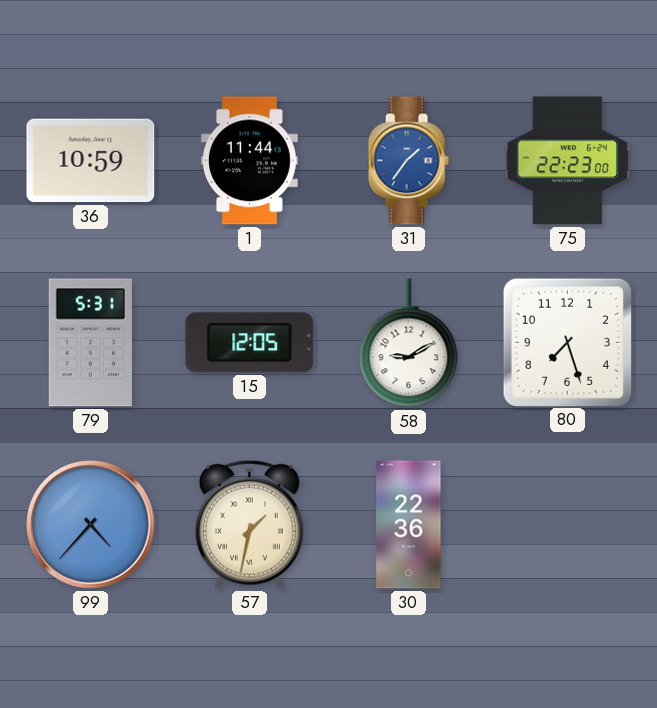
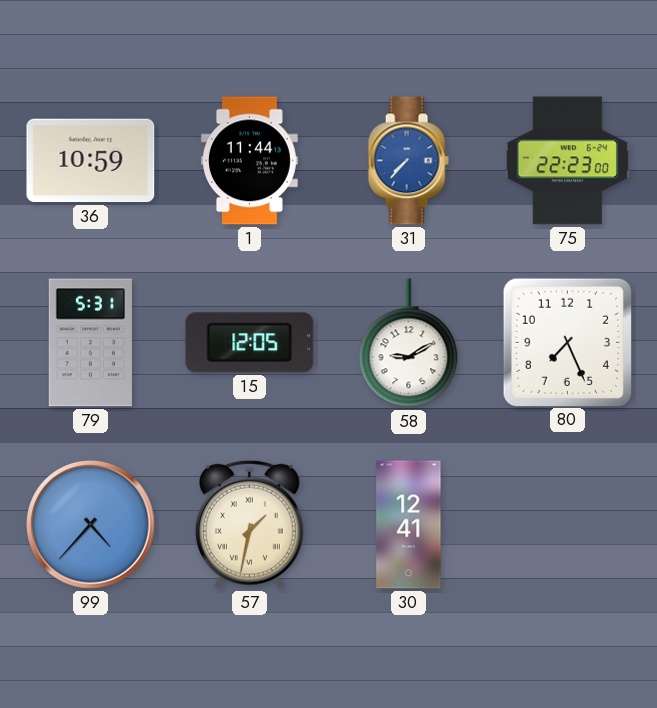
31: 1:36 -> 7:37 (408, 161)
80: 7:27 -> 7:26 (567, 342)
30: 22:36 -> 12:41 (409, 525)
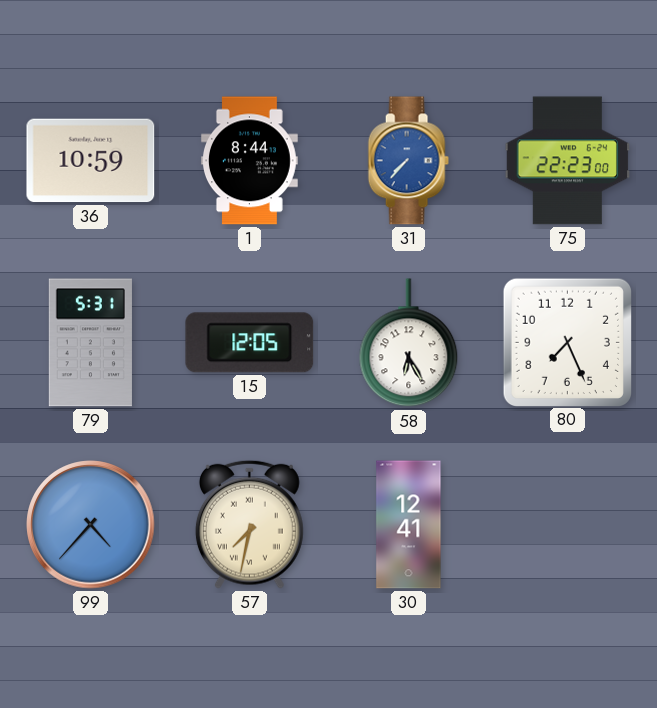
1: 11:44 -> 8:44 (250, 161)
58: 9:10 -> 6:25 (409, 343)
57: 1:32 -> 7:32 (249, 524)
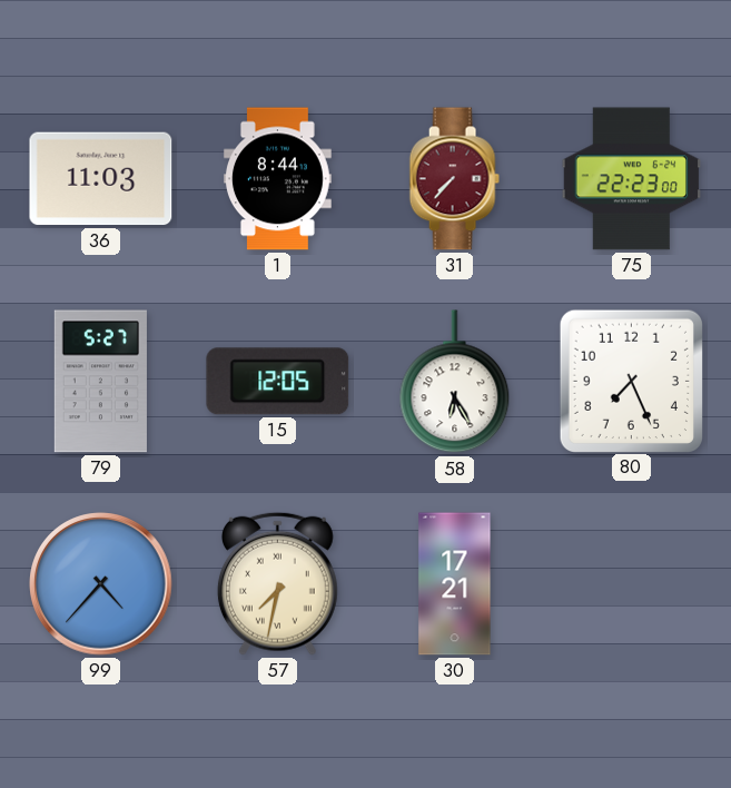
36: 10:59 -> 11:03 (101, 179)
31 dial: blue -> burgundy (454, 179)
79: 5:31 -> 5:27 (100, 382)
30: 12:41 -> 17:21 (455, 584)
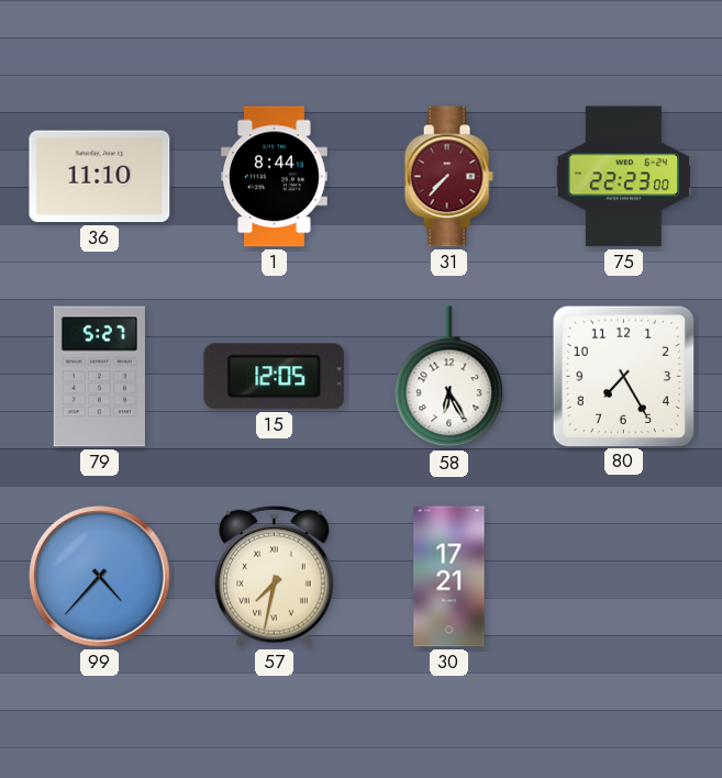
36: 11:03 -> 11:10 (100, 177)
80: 7:26 -> 7:25 (623, 376)
